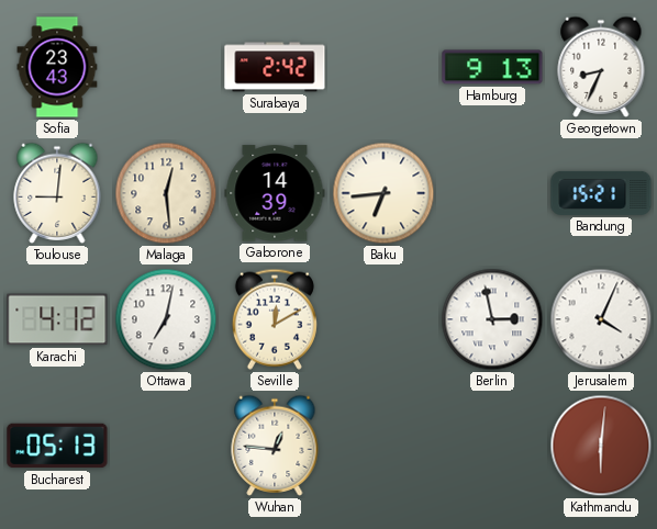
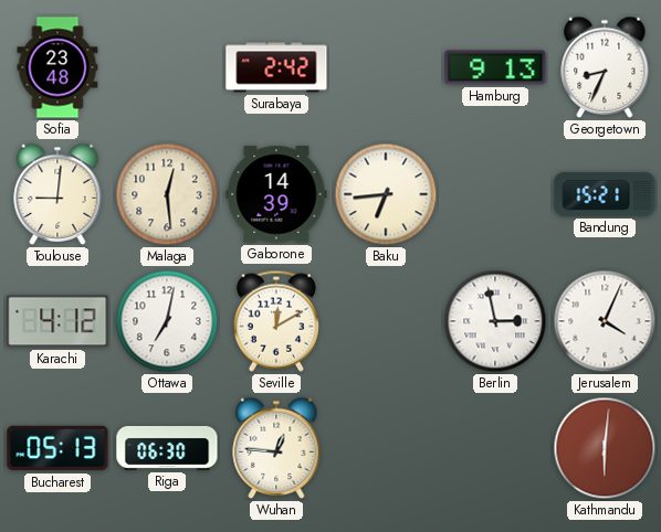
Sofia: 23:43 -> 23:48 (57, 67)
Riga: none -> 06:30 (167, 448)
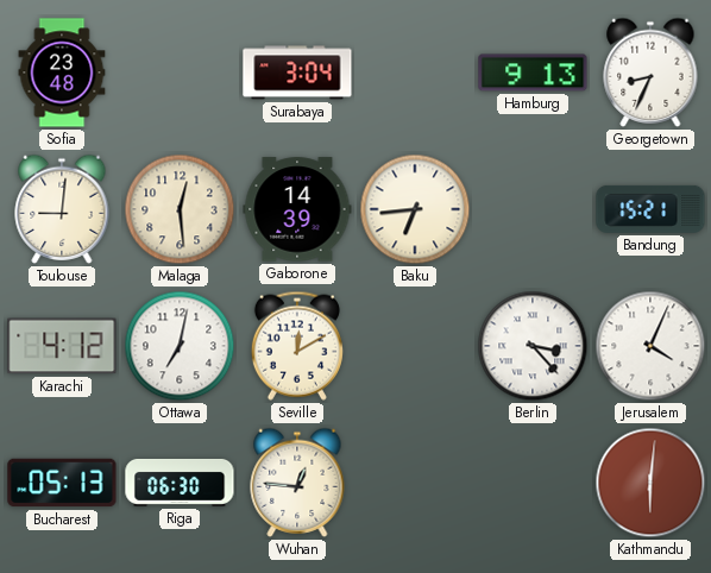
Surabaya: 2:42 -> 3:04 (297, 73)
Berlin: 2:58 -> 3:23 (533, 346)
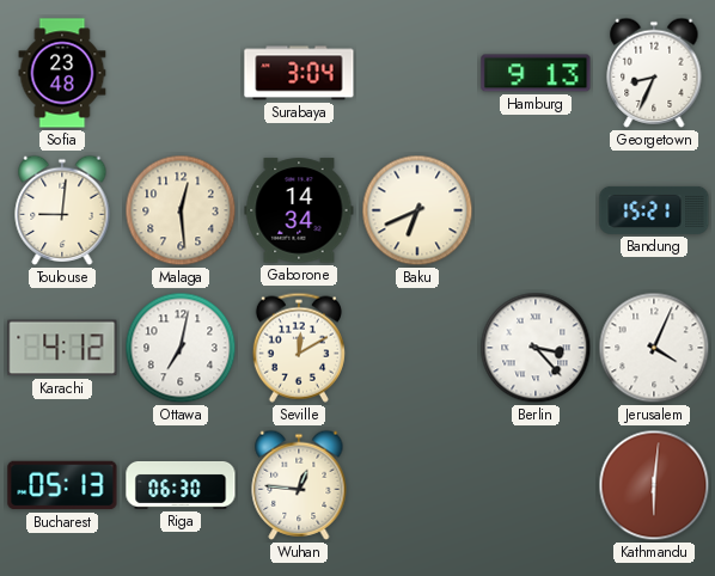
Gaborone: 14:39 -> 14:34 (299, 210)
Baku: 6:44 -> 6:41 (417, 210)
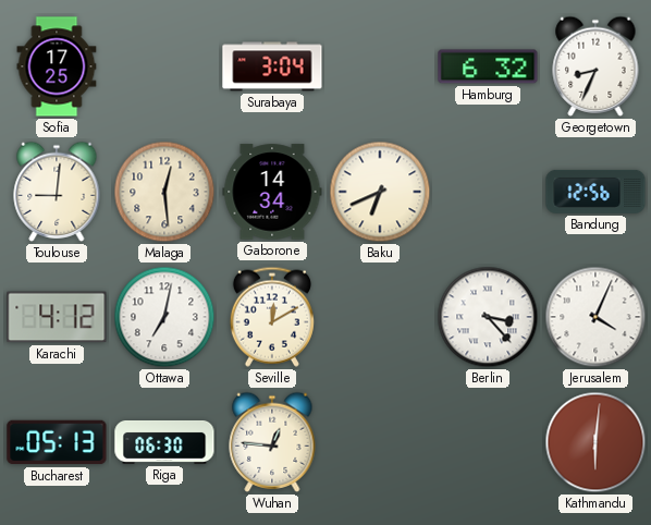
Sofia: 23:48 -> 17:25 (57, 66)
Hamburg: 9:13 -> 6:32 (488, 66)
Bandung: 15:21 -> 12:56 (595, 192)
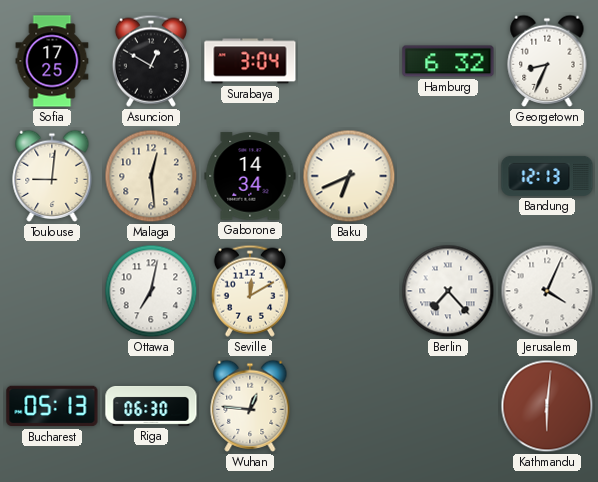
Asuncion: none -> 12:50 (151, 61)
Bandung: 12:56 -> 12:13 (547, 176)
Karachi: 4:12 -> none (57, 317)
Berlin: 3:23 -> 7:23 (448, 291)
